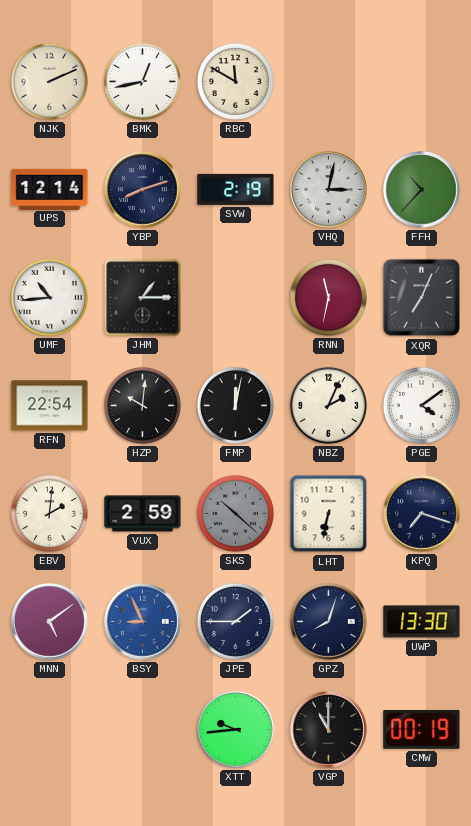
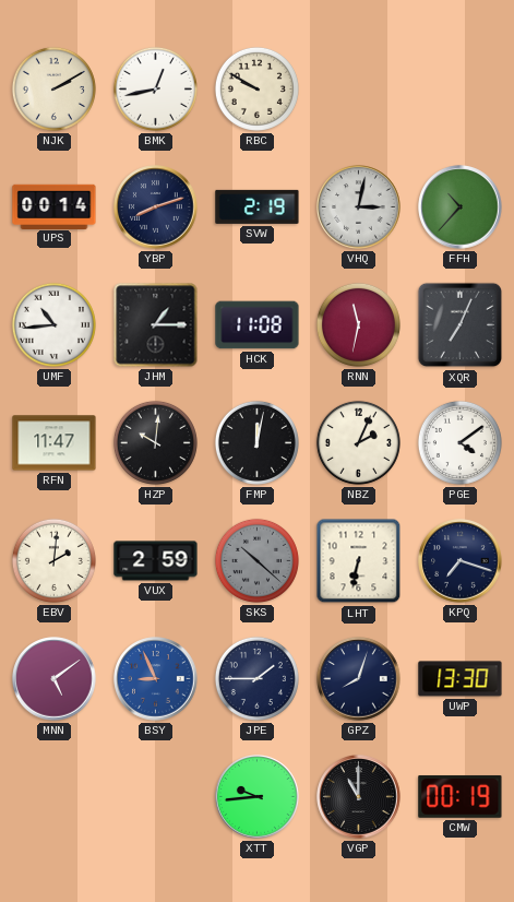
NJK: 2:11 -> 2:10 (53, 88)
RBC: 11:50 -> 9:50 (256, 88)
UPS: 12:14 -> 00:14 (55, 206)
HCK: none -> 11:08 (258, 325)
RFN: 22:54 -> 11:47 (55, 443)
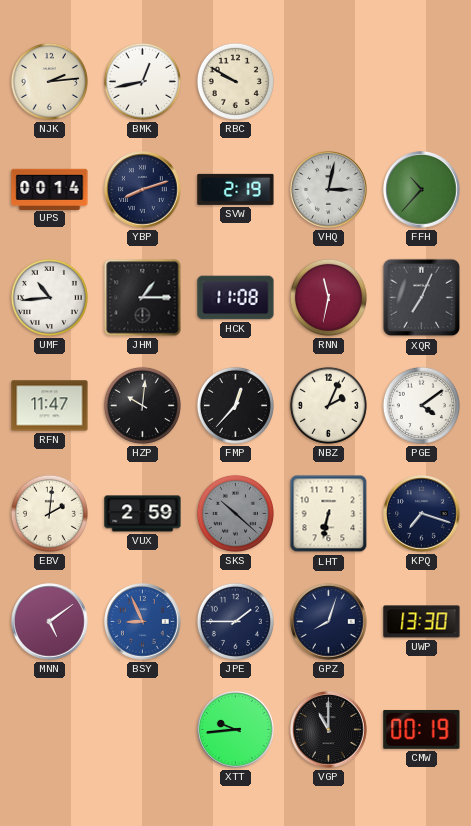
NJK: 2:10 -> 2:14 (49, 81)
FMP: 12:02 -> 12:37 (235, 405)
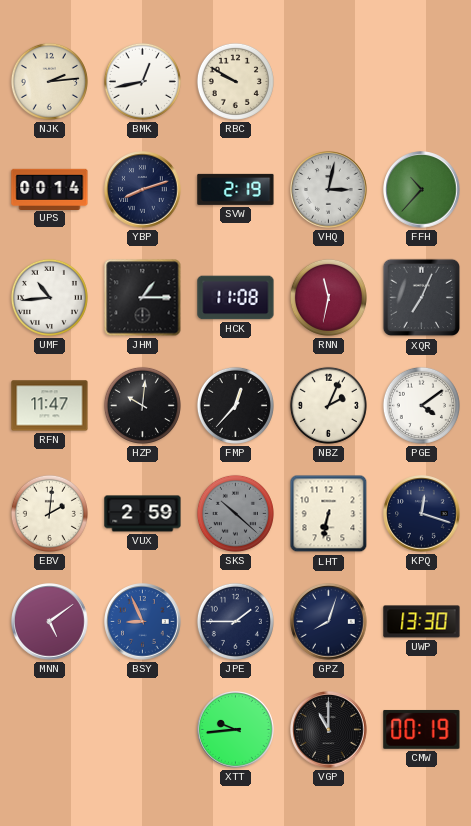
KPQ: 7:18 -> 12:18 (422, 514)
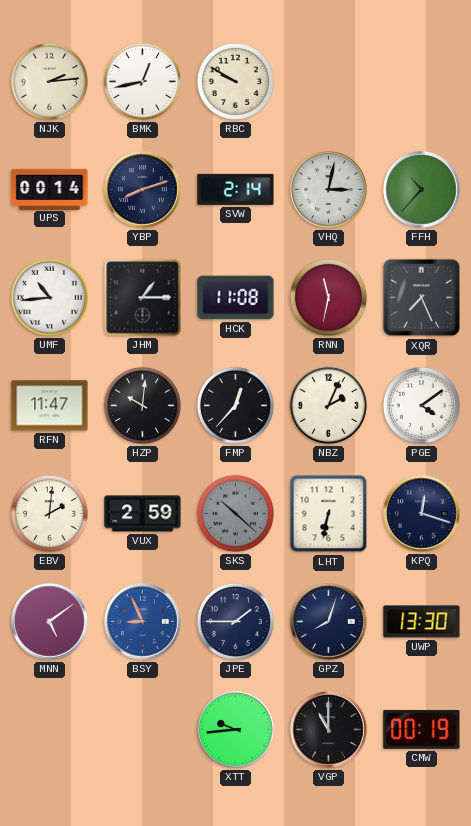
SVW: 2:19 -> 2:14 (236, 189)
XQR: 7:04 -> 7:26 (422, 298)
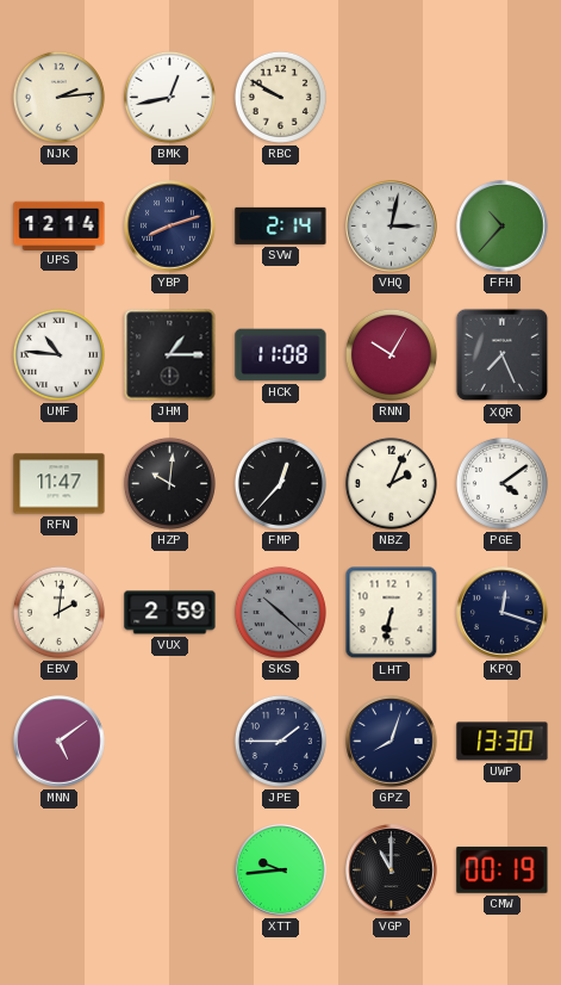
UPS: 00:14 -> 12:14 (60, 225)
UMF: 10:44 -> 10:46 (58, 354)
RNN: 11:32 -> 10:05 (391, 354)
BSY: 8:56 -> none (143, 622)
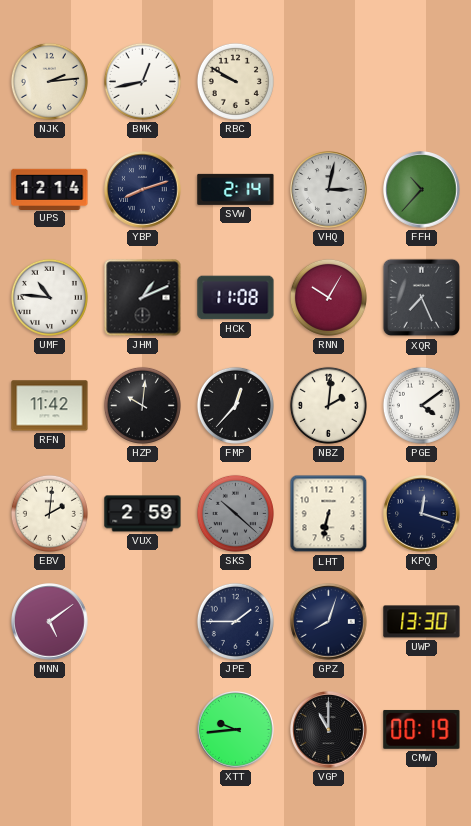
JHM: 1:15 -> 1:11 (143, 298)
RFN: 11:47 -> 11:42 (50, 406)
NBZ: 2:04 -> 2:01 (328, 405)
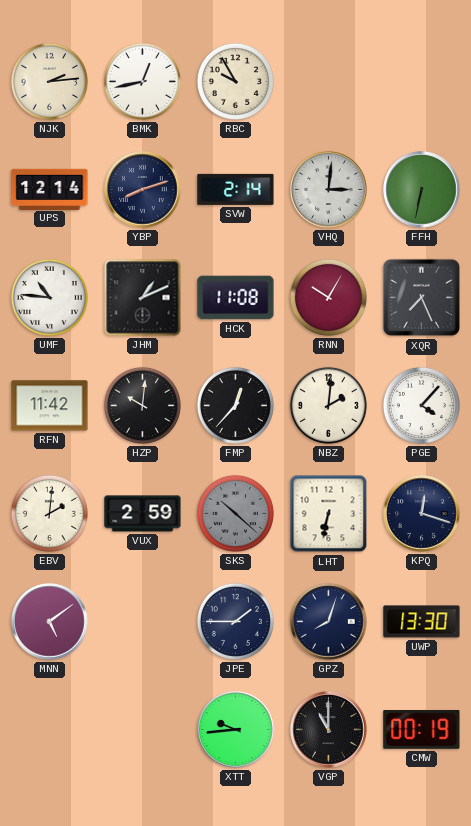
RBC: 9:50 -> 9:55 (235, 81)
VHQ: 3:02 -> 3:01 (329, 190)
FFH: 10:37 -> 6:32 (422, 190)
PGE: 4:09 -> 4:07 (421, 405)
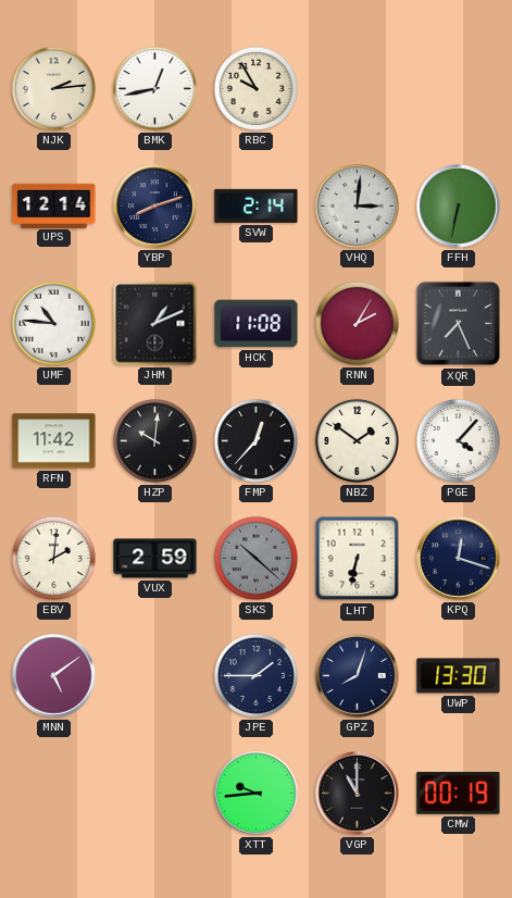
RNN: 10:05 -> 2:05 (357, 323)
NBZ: 2:01 -> 1:51 (357, 440)
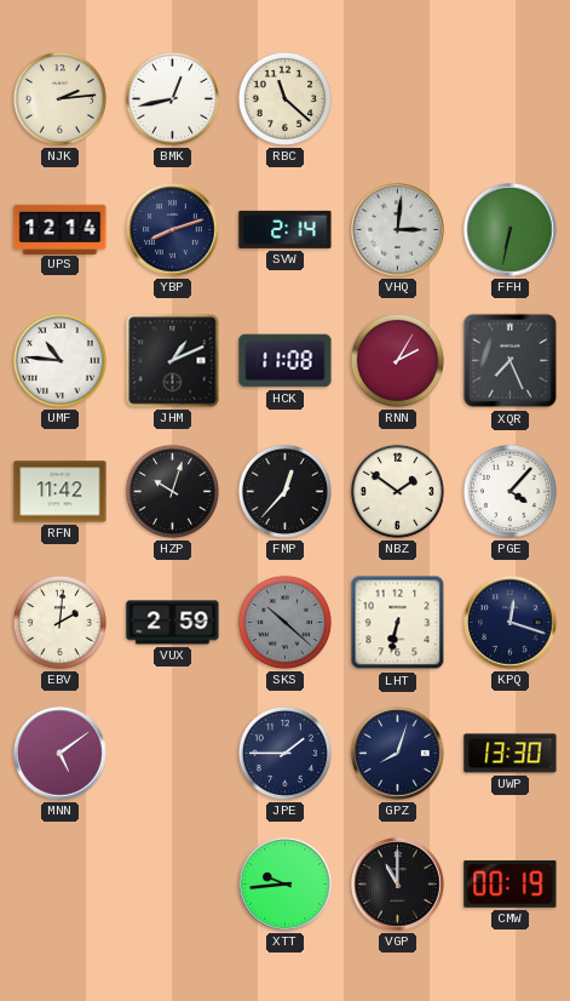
RBC: 9:55 -> 11:22 (284, 98)
HZP: 10:01 -> 10:03 (172, 491)
